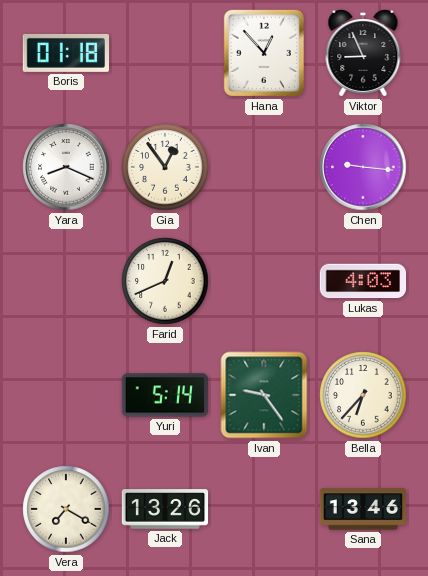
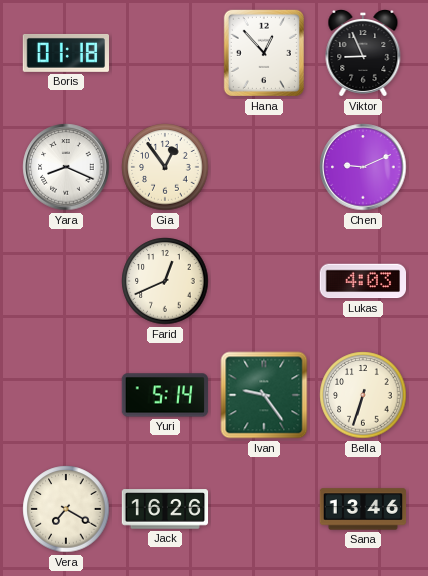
Chen: 9:16 -> 9:11 (363, 167)
Bella: 6:37 -> 6:33 (363, 395)
Jack: 13:26 -> 16:26 (165, 509)
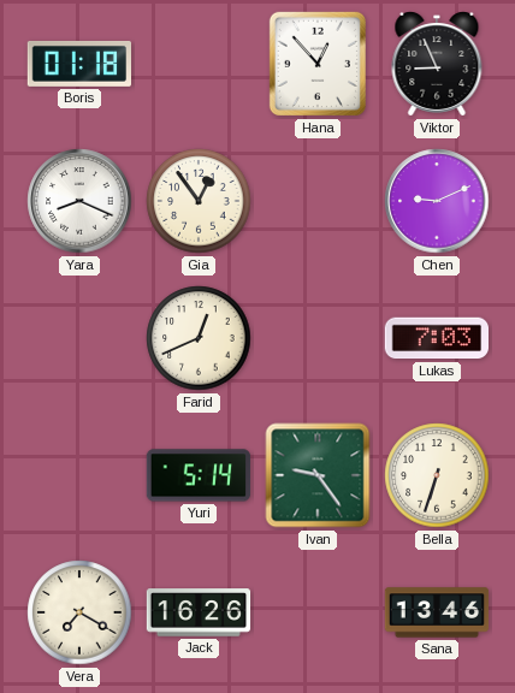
Lukas: 4:03 -> 7:03 (437, 338)
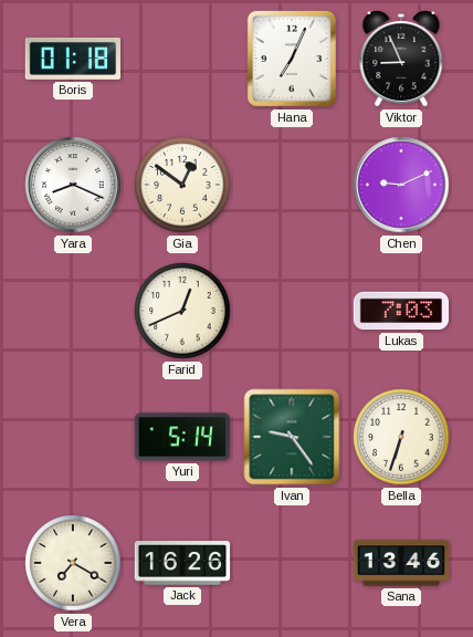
Hana: 12:53 -> 7:04 (292, 59)
Gia: 12:54 -> 12:51 (182, 185)
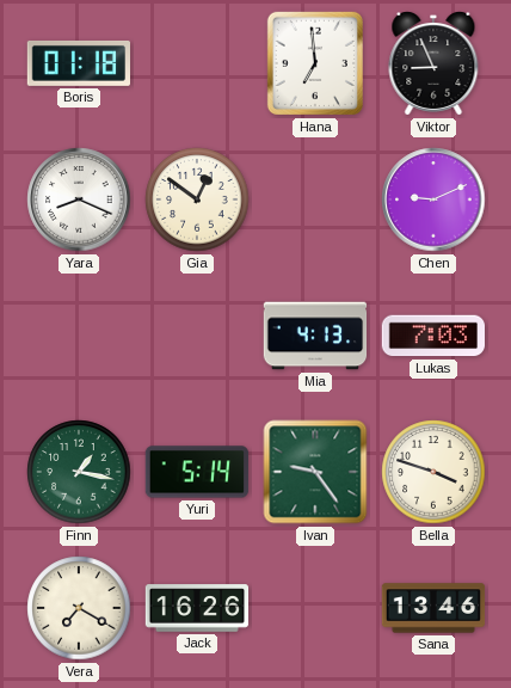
Hana: 7:04 -> 6:59 (315, 63)
Farid: 12:41 -> none (182, 311)
Mia: none -> 4:13 (315, 336)
Finn: none -> 1:17 (79, 472)
Bella: 6:33 -> 3:48 (433, 472)
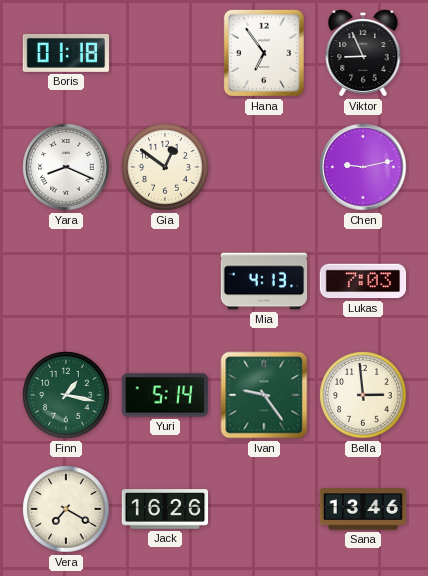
Hana: 6:59 -> 6:54 (264, 53)
Chen: 9:11 -> 9:13 (363, 167)
Bella: 3:48 -> 2:59 (363, 395)
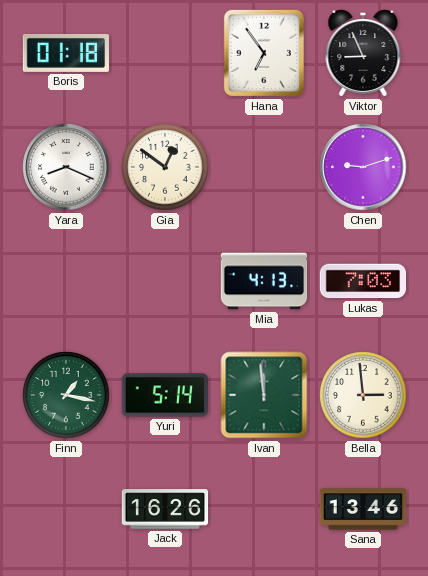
Chen: 9:13 -> 9:12 (363, 167)
Ivan: 9:24 -> 11:59 (264, 395)
Vera: 7:20 -> none (66, 509)
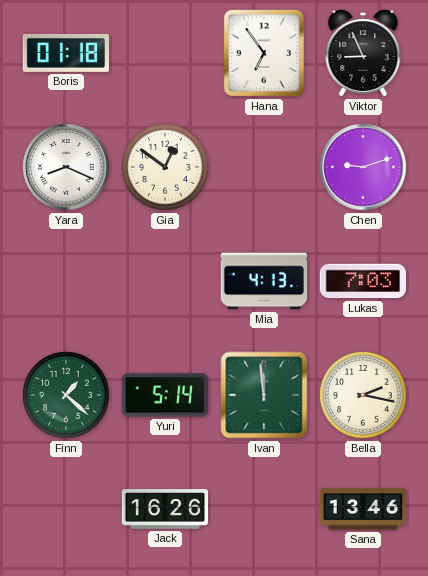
Finn: 1:17 -> 1:22 (66, 395)
Bella: 2:59 -> 2:17 (363, 395)
